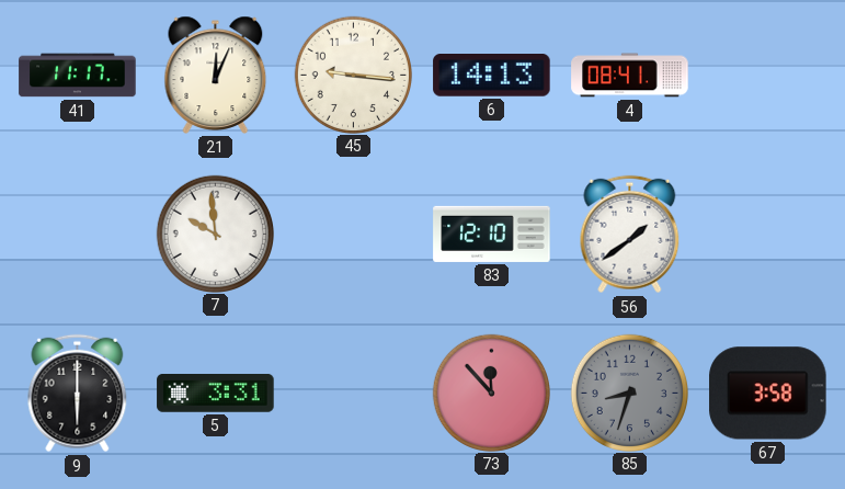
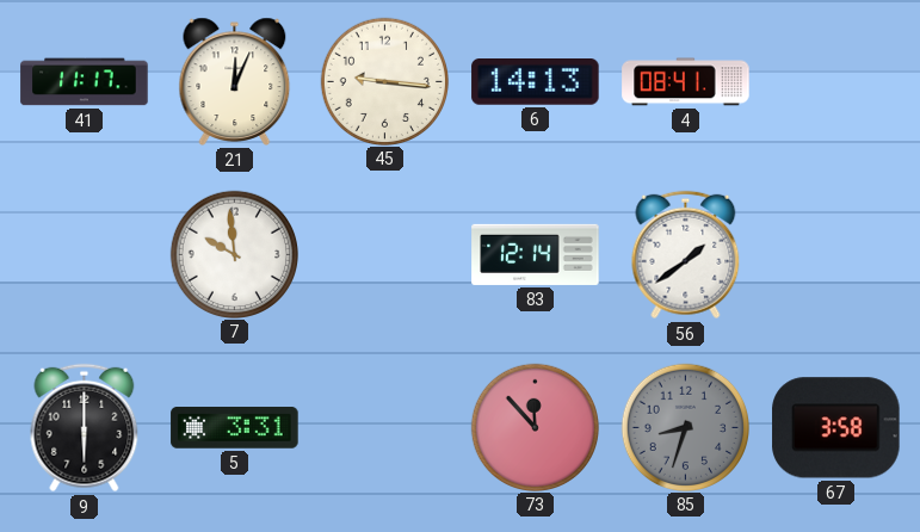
83: 12:10 -> 12:14 (536, 254)
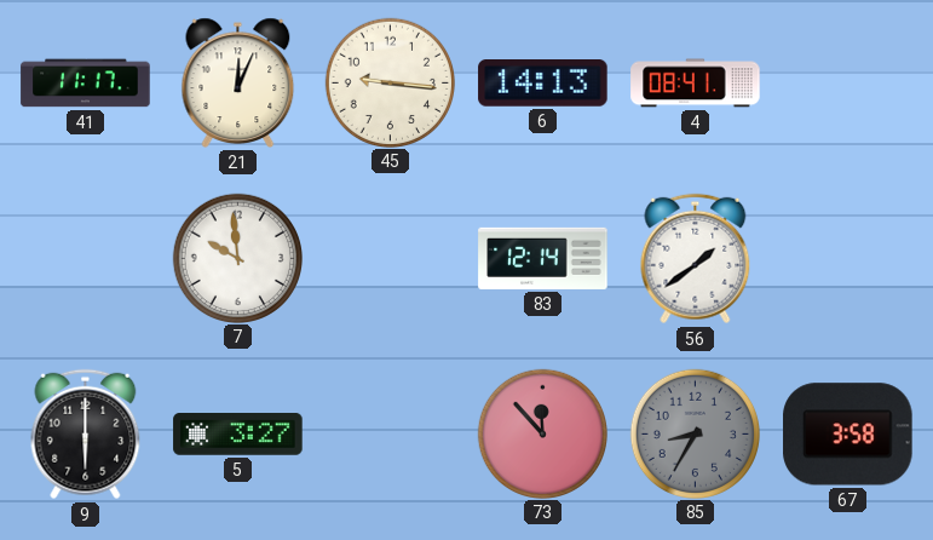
5: 3:31 -> 3:27 (238, 435)
85: 8:33 -> 8:35 (695, 433)
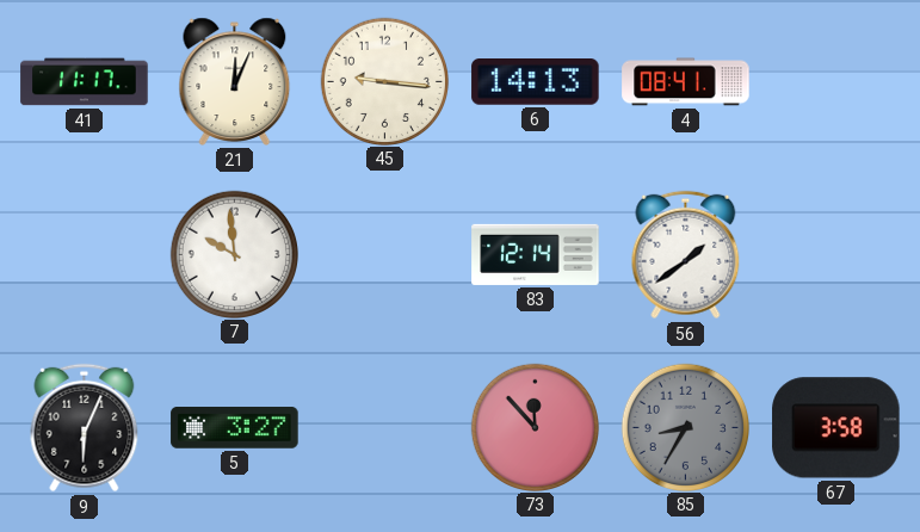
9: 6:00 -> 6:04 (85, 428)
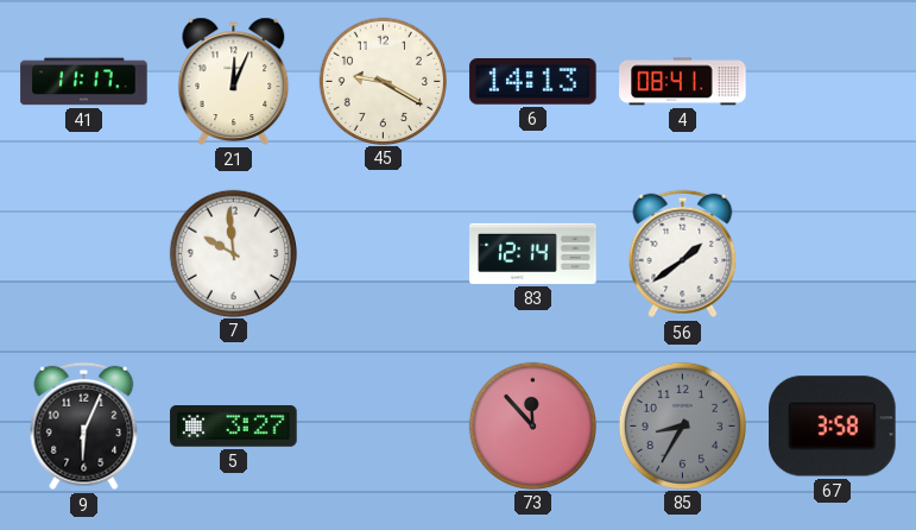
45: 9:16 -> 9:20 (383, 81)
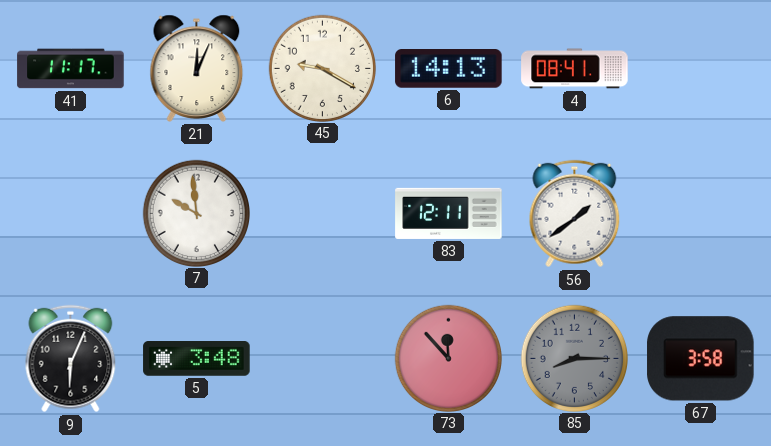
83: 12:14 -> 12:11 (449, 213)
5: 3:27 -> 3:48 (197, 359)
85: 8:35 -> 8:15 (574, 358)
